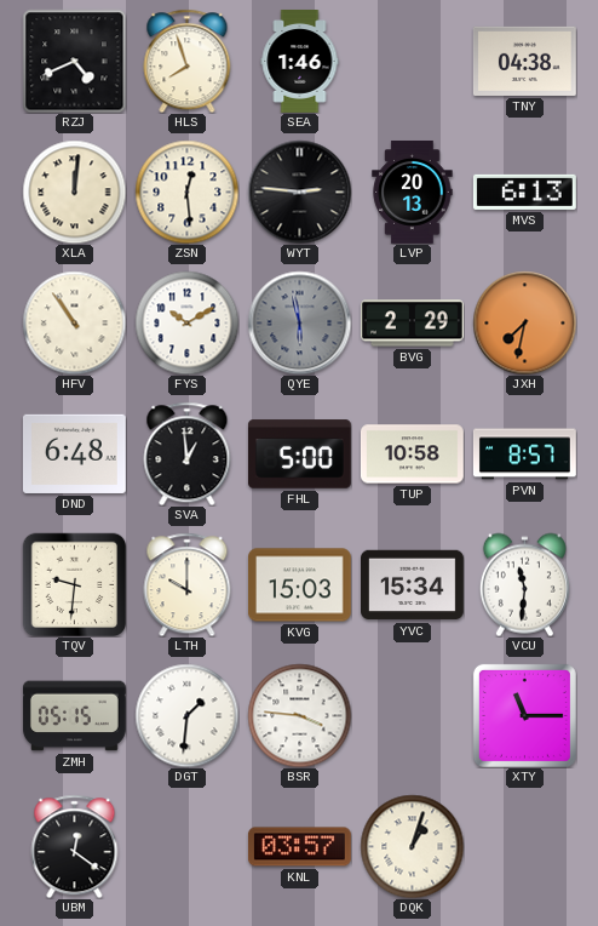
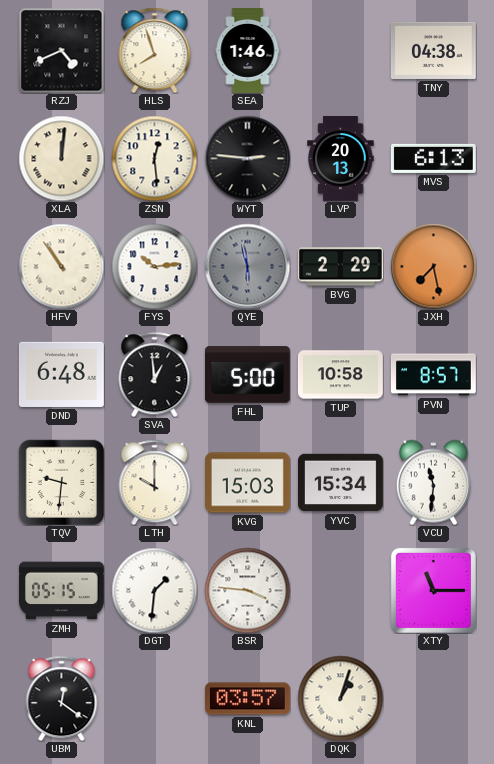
FYS: 10:10 -> 10:14 (154, 266)
JXH: 7:32 -> 7:28 (433, 266)
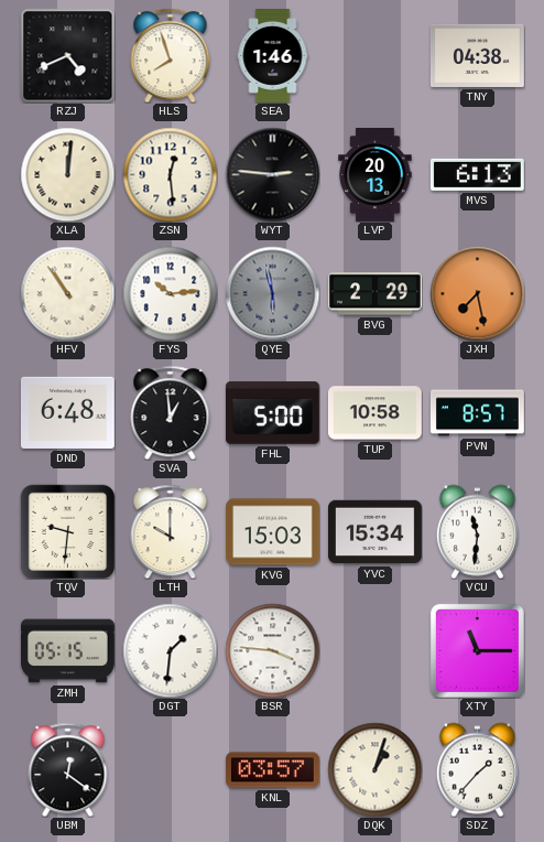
SDZ: none -> 1:37 (477, 769)
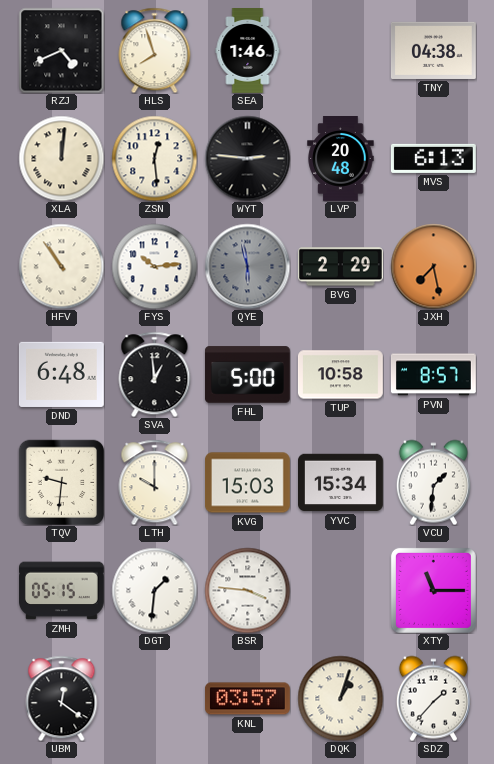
LVP: 20:13 -> 20:48 (341, 159)
VCU: 11:31 -> 1:31 (433, 482)
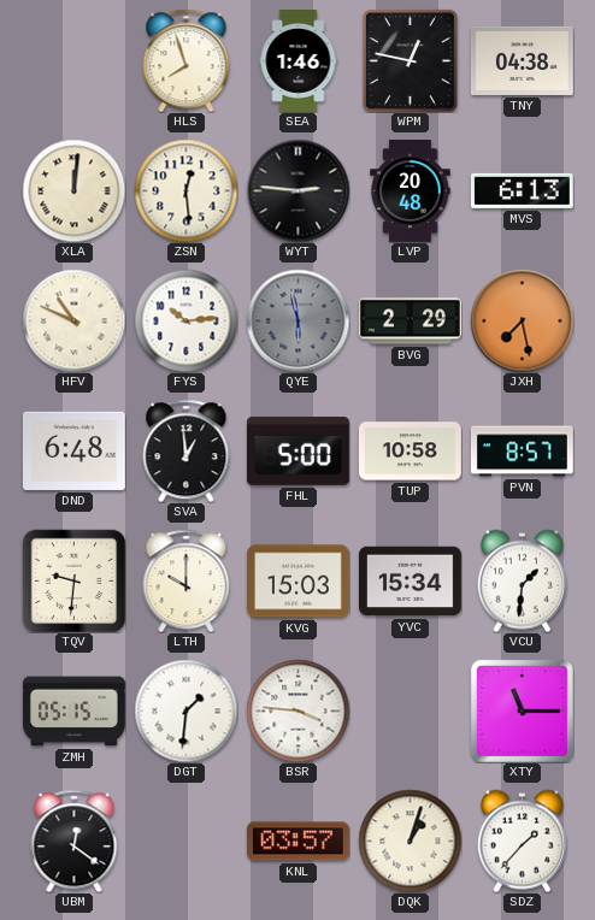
RZJ: 4:41 -> none (61, 50)
WPM: none -> 12:47 (410, 60)
HFV: 10:54 -> 10:49 (73, 320)
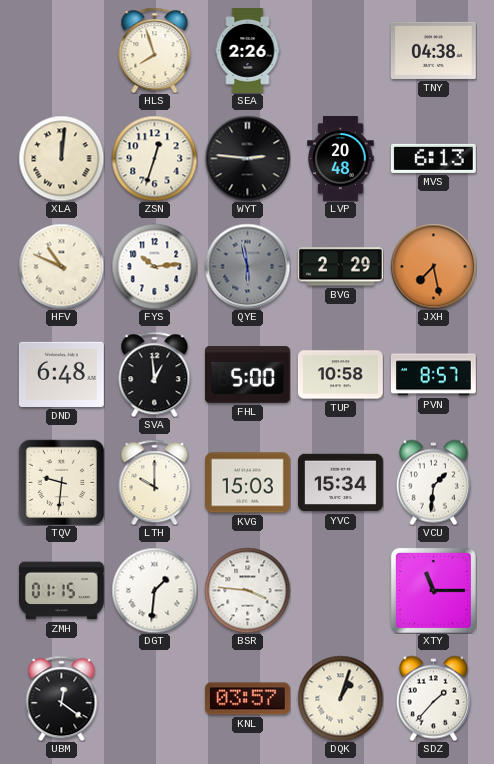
SEA: 1:46 -> 2:26 (248, 51)
WPM: 12:47 -> none (410, 60)
ZSN: 12:29 -> 12:33 (154, 158)
ZMH: 05:15 -> 01:15 (61, 591)
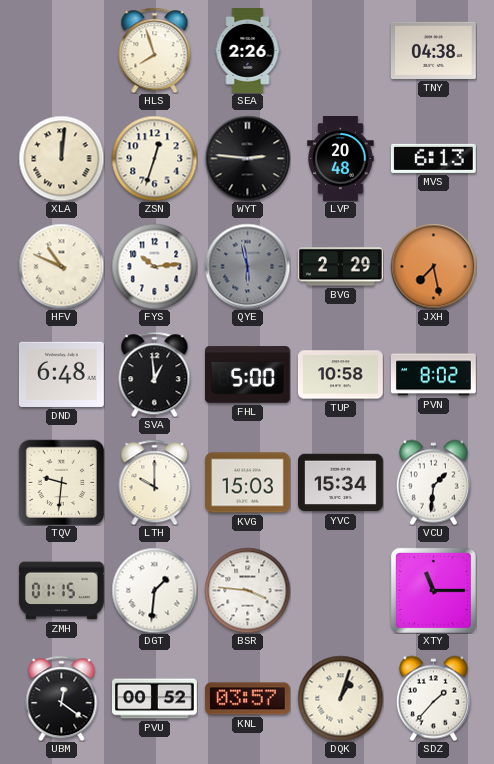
PVN: 8:57 -> 8:02 (433, 375)
PVU: none -> 00:52 (155, 699)
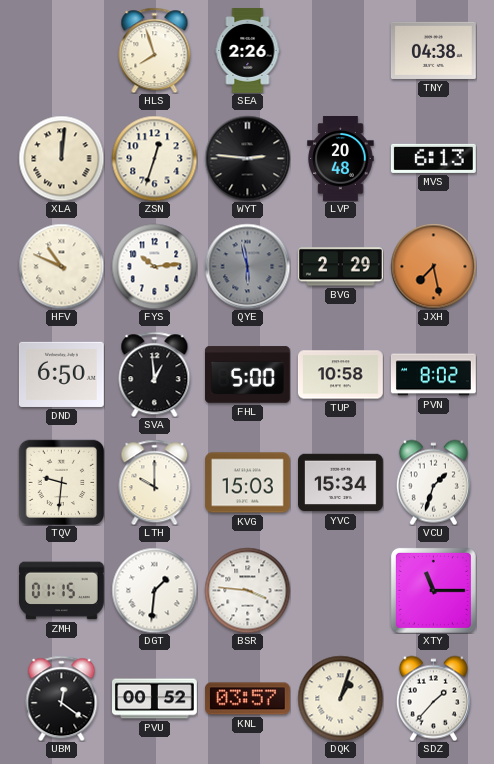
DND: 6:48 -> 6:50 (61, 374)
VCU: 1:31 -> 1:33 (433, 482)
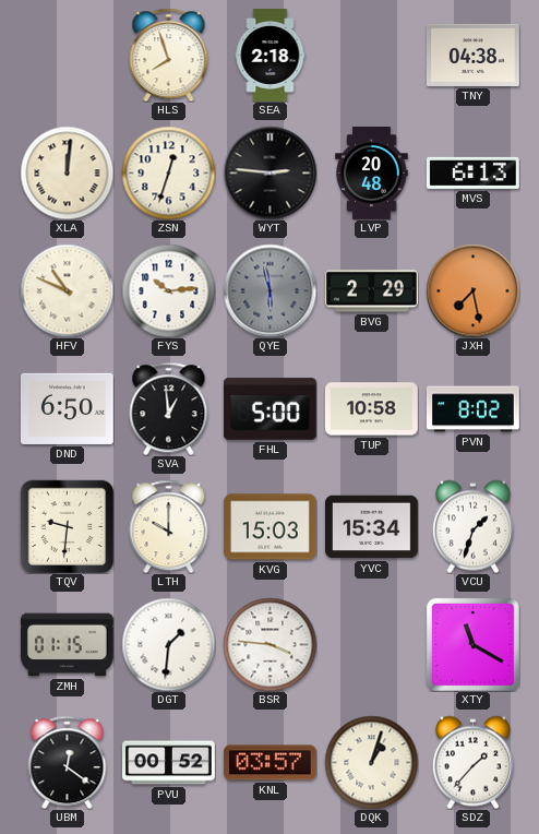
SEA: 2:26 -> 2:18 (271, 56)
XTY: 11:15 -> 11:20 (472, 644)
